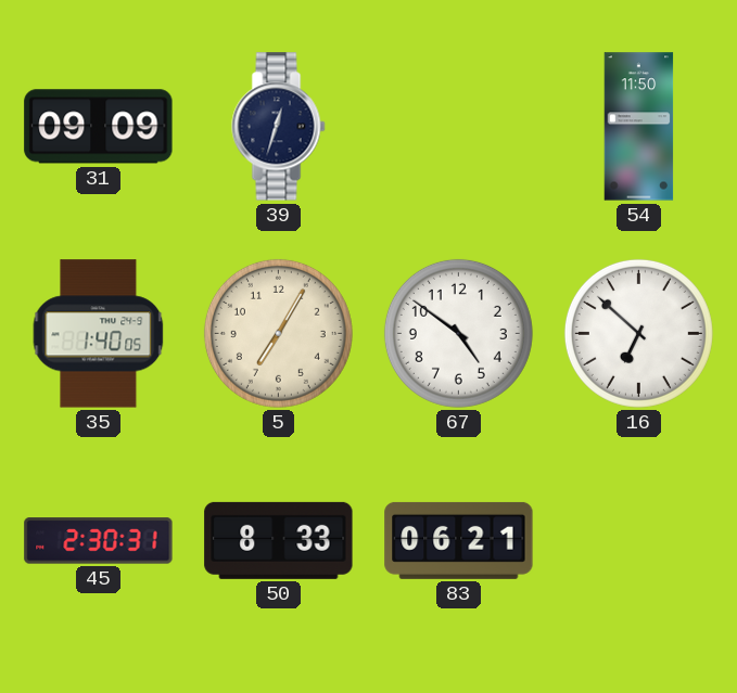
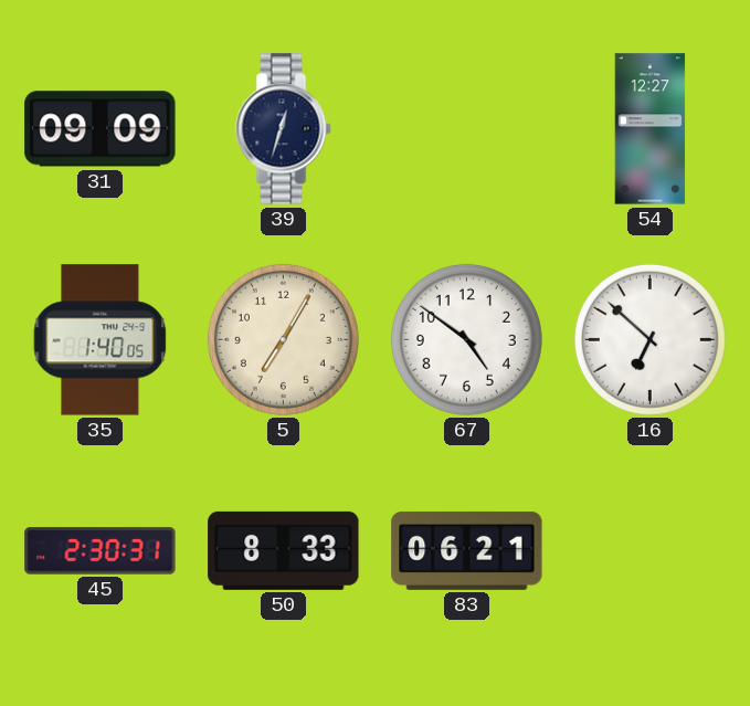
54: 11:50 -> 12:27 (651, 129)
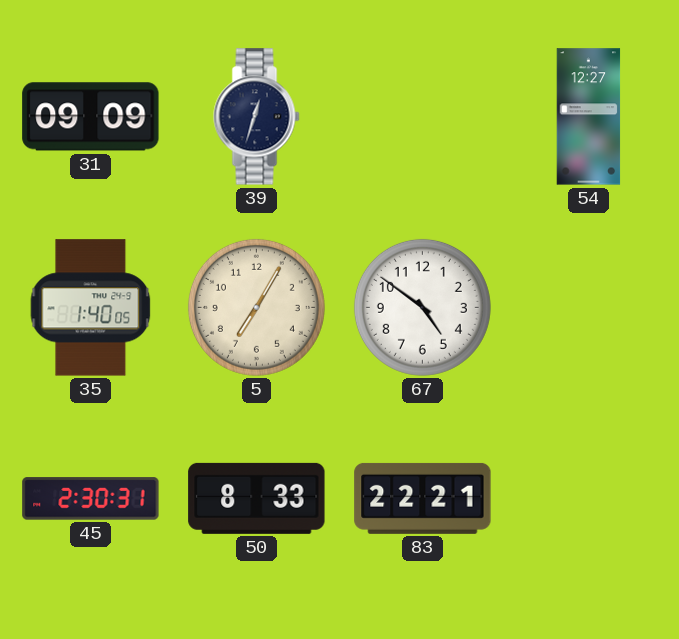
16: 6:52 -> none (649, 339)
83: 06:21 -> 22:21 (423, 498)
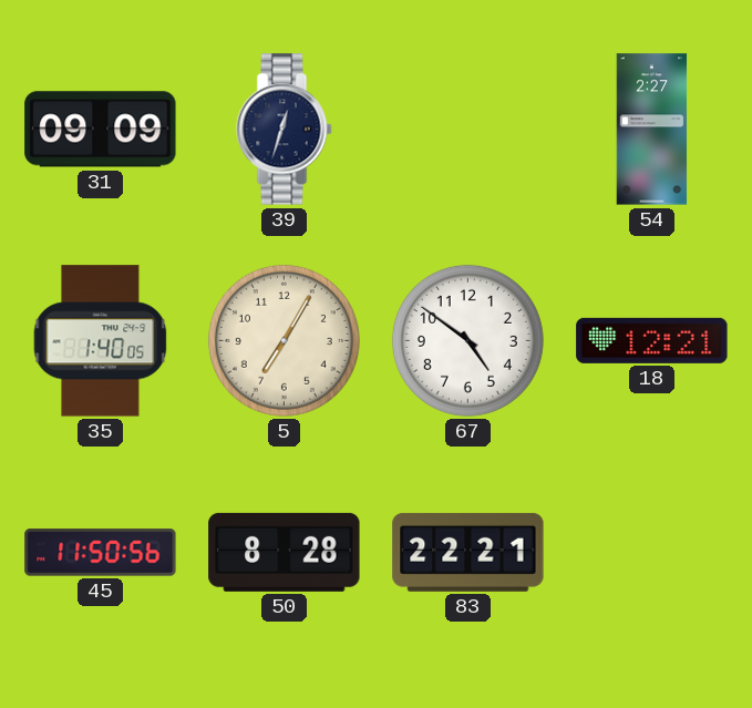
54: 12:27 -> 2:27 (652, 130)
18: none -> 12:21 (652, 340)
45: 2:30 -> 11:50 (101, 553)
50: 8:33 -> 8:28 (285, 552)
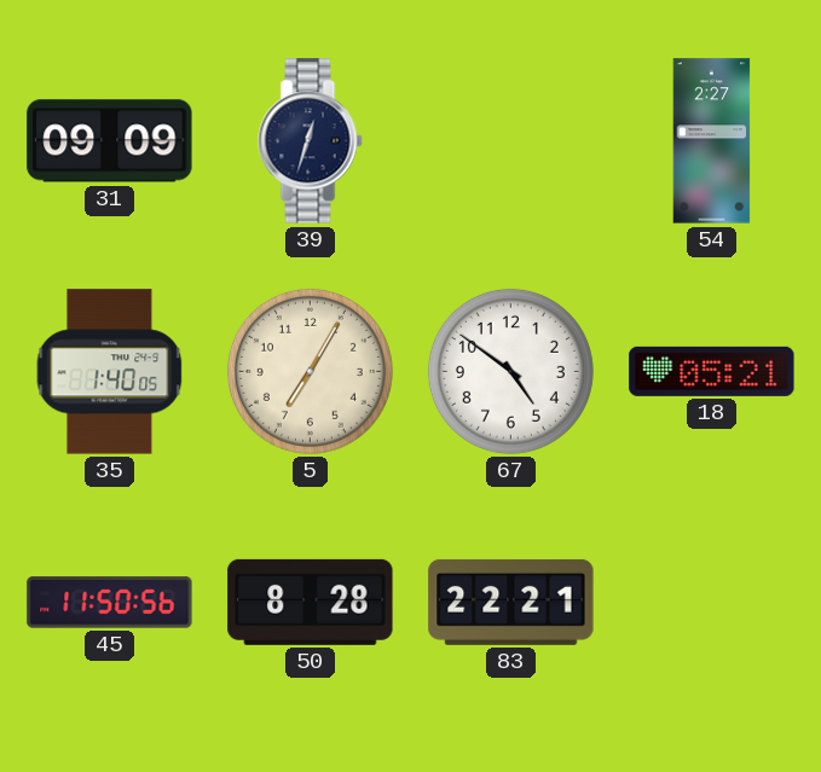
18: 12:21 -> 05:21 (712, 371)
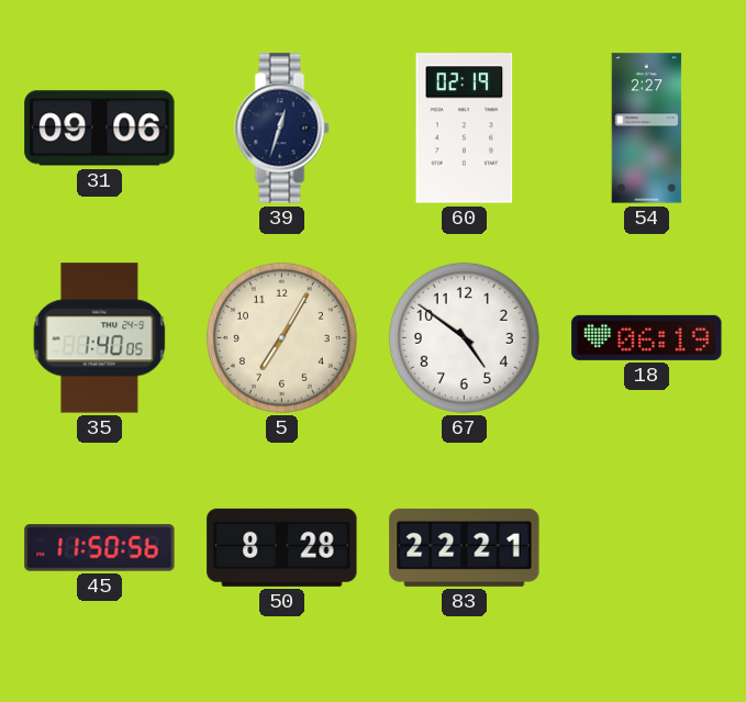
31: 09:09 -> 09:06 (100, 129)
60: none -> 02:19 (465, 129)
18: 05:21 -> 06:19 (647, 337)
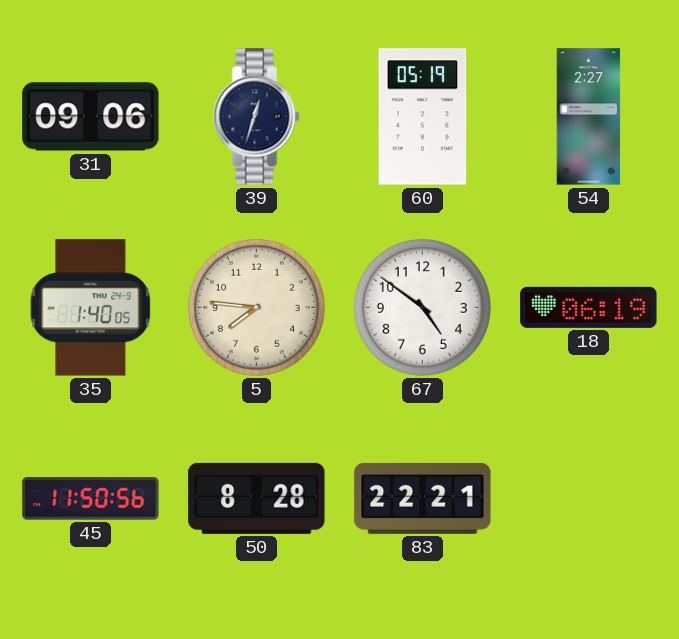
60: 02:19 -> 05:19 (423, 117)
5: 7:05 -> 7:46 (256, 307)
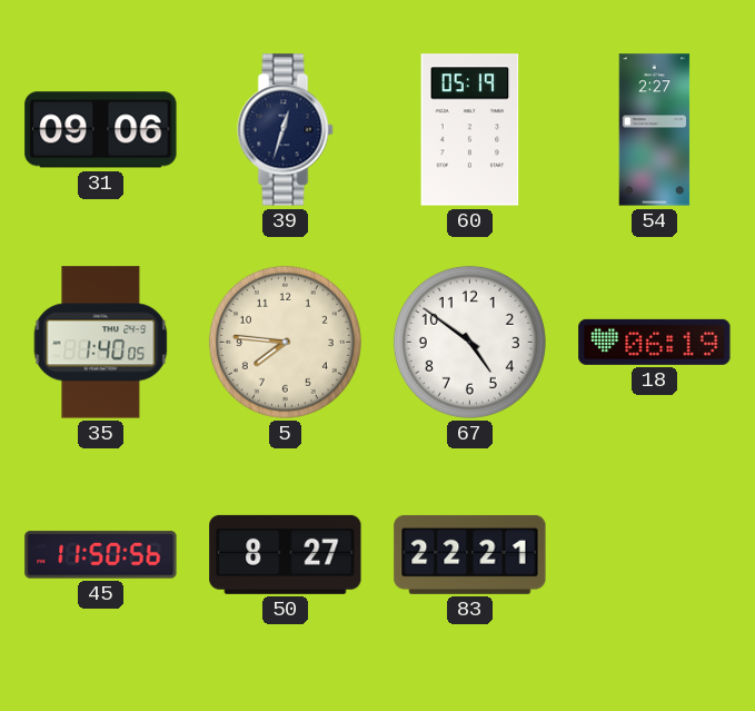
50: 8:28 -> 8:27 (286, 554)
